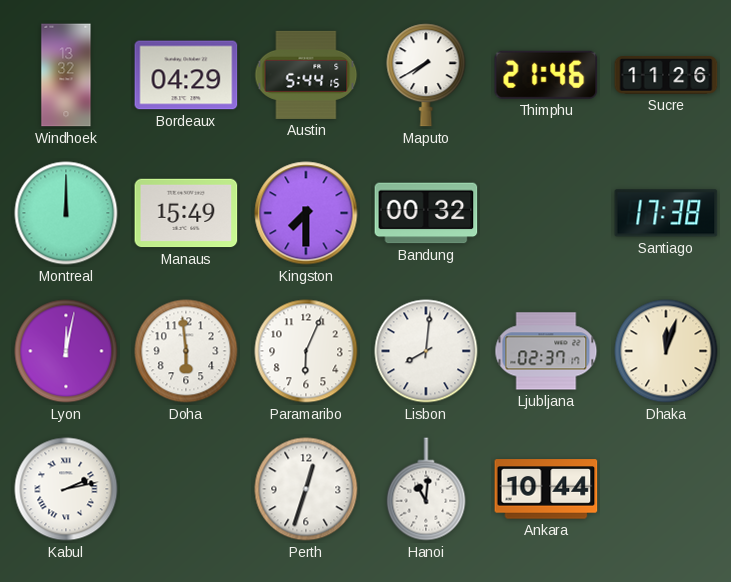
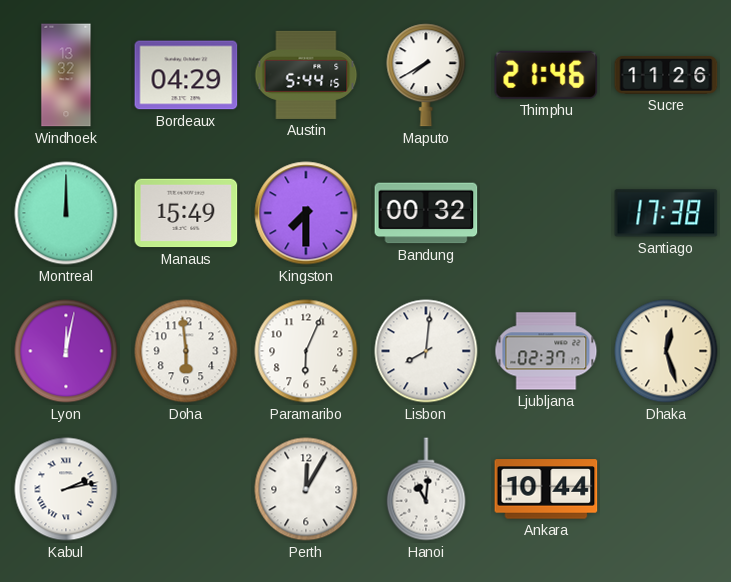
Dhaka: 12:03 -> 12:27 (666, 351)
Perth: 12:33 -> 12:05 (306, 489)
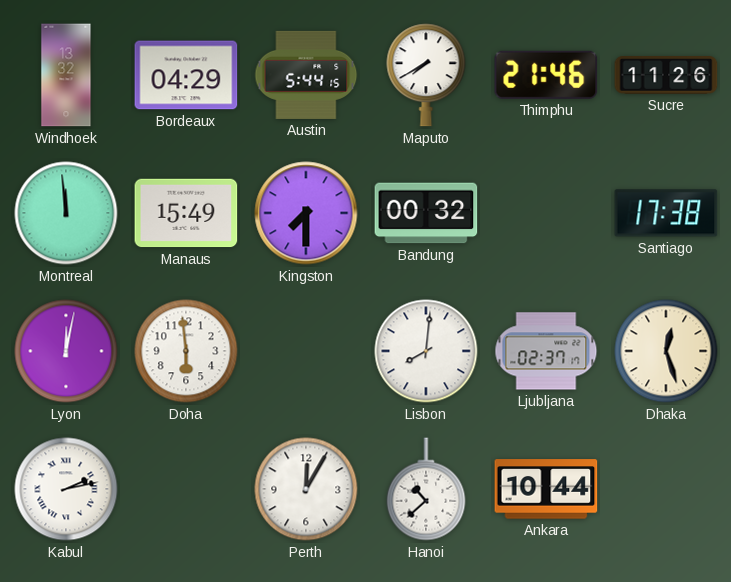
Montreal: 12:00 -> 11:59 (66, 213)
Paramaribo: 6:04 -> none (306, 351)
Hanoi: 11:01 -> 10:38 (426, 489)
